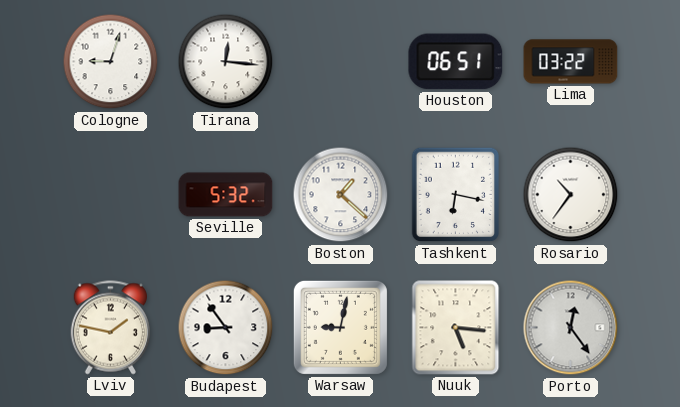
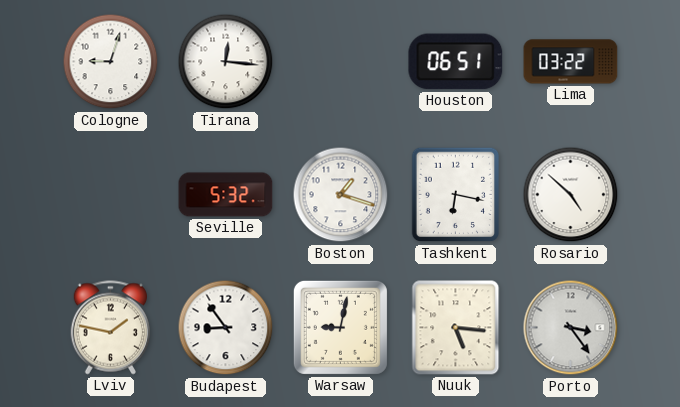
Boston: 1:22 -> 1:18 (341, 195)
Rosario: 10:36 -> 4:52 (571, 195)
Porto: 12:24 -> 3:24 (571, 328)
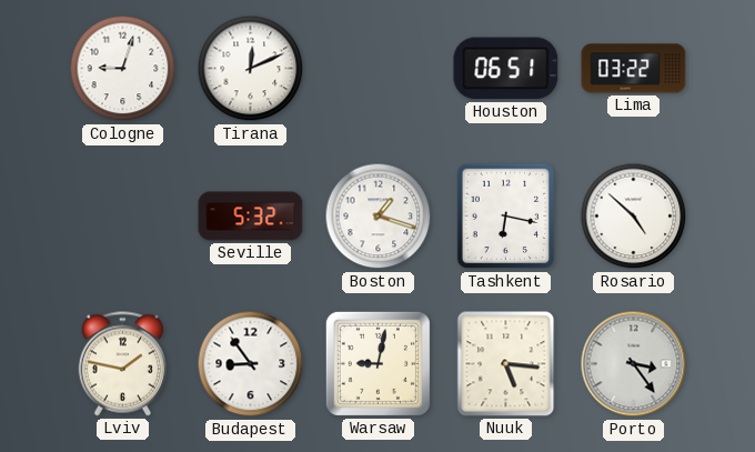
Tirana: 12:16 -> 12:11 (251, 69)
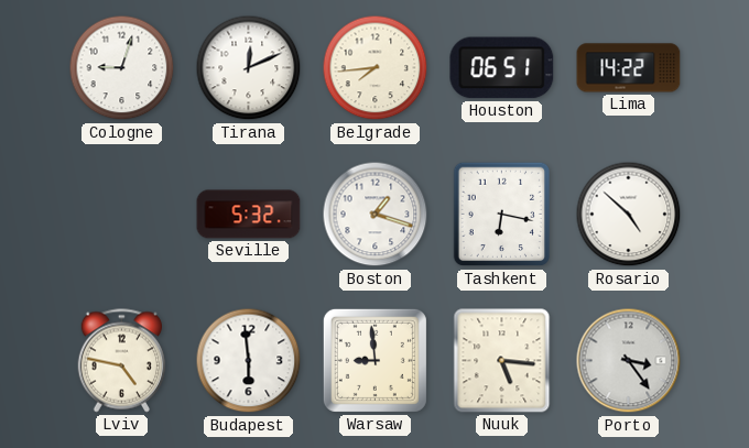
Belgrade: none -> 7:44 (376, 68)
Lima: 03:22 -> 14:22 (629, 68)
Lviv: 1:47 -> 4:47 (121, 361)
Budapest: 8:54 -> 5:59 (249, 361)
Warsaw: 9:02 -> 8:59 (374, 360)
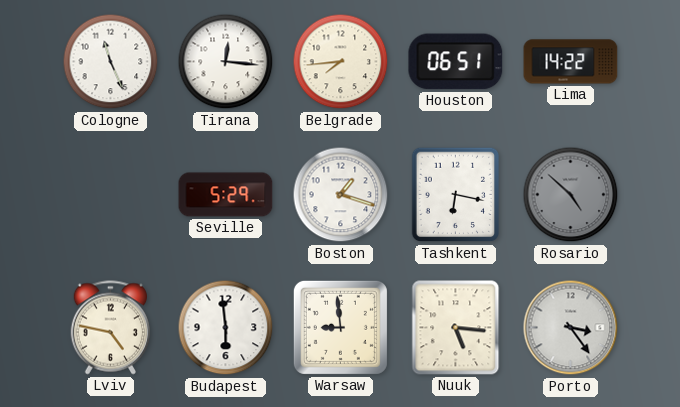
Cologne: 9:03 -> 11:26 (111, 62)
Tirana: 12:11 -> 12:16 (226, 62)
Seville: 5:32 -> 5:29 (226, 195)
Rosario dial: white -> grey (571, 195)
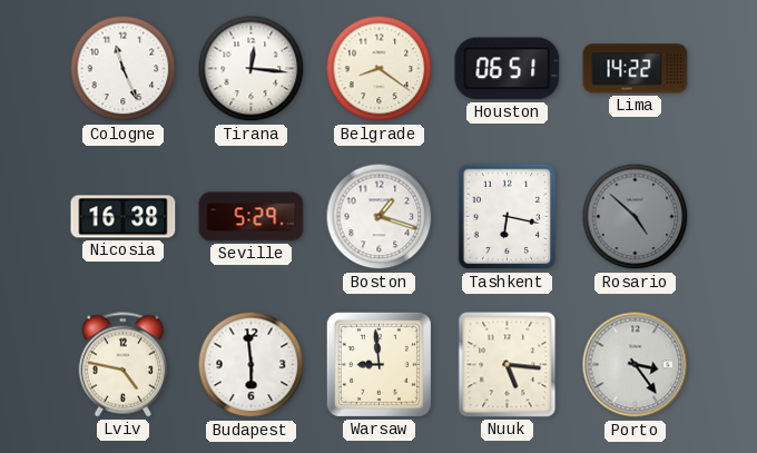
Belgrade: 7:44 -> 8:21 (380, 69)
Nicosia: none -> 16:38 (124, 217)
